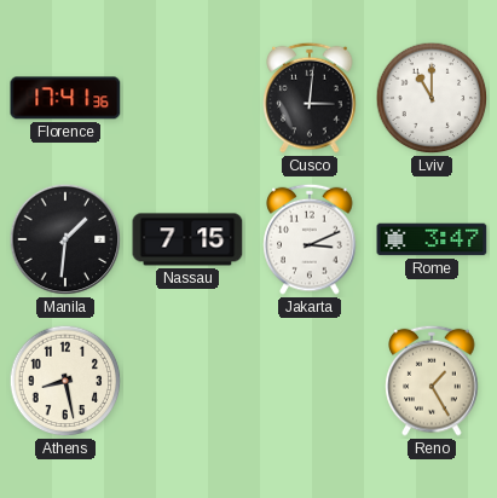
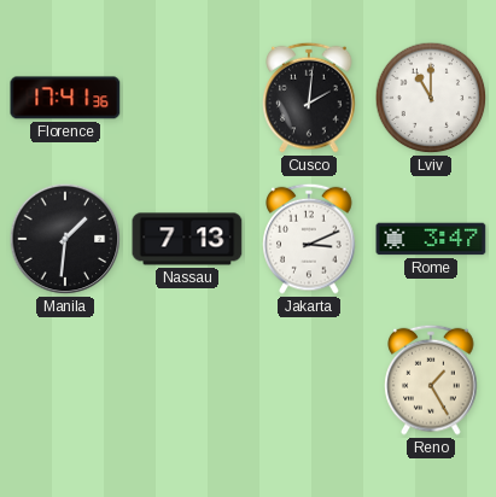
Cusco: 3:01 -> 2:01 (309, 98)
Nassau: 7:15 -> 7:13 (187, 239)
Athens: 8:28 -> none (65, 381)
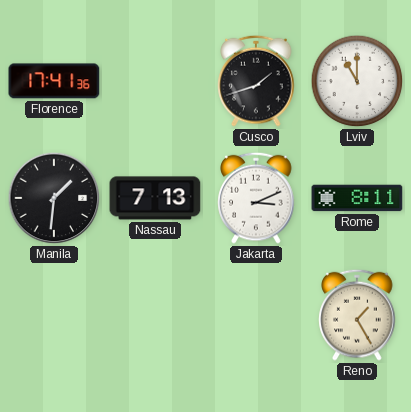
Cusco: 2:01 -> 1:42 (256, 81)
Rome: 3:47 -> 8:11 (357, 198)
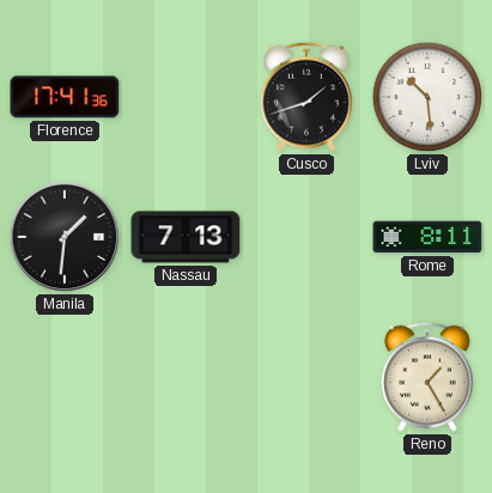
Lviv: 11:00 -> 10:29 (427, 97)
Jakarta: 3:11 -> none (256, 198)
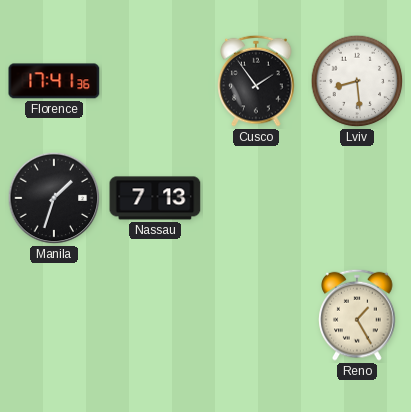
Cusco: 1:42 -> 1:54 (256, 81)
Lviv: 10:29 -> 8:29 (357, 81)
Manila: 1:31 -> 1:33 (54, 198)
Rome: 8:11 -> none (427, 237)
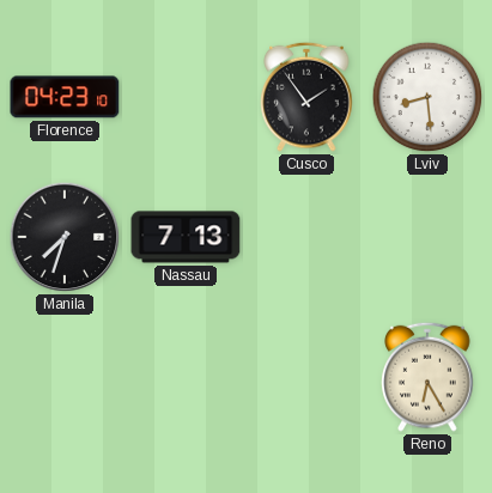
Florence: 17:41 -> 04:23 (65, 97)
Manila: 1:33 -> 7:33 (65, 237)
Reno: 1:25 -> 6:25 (427, 377)
